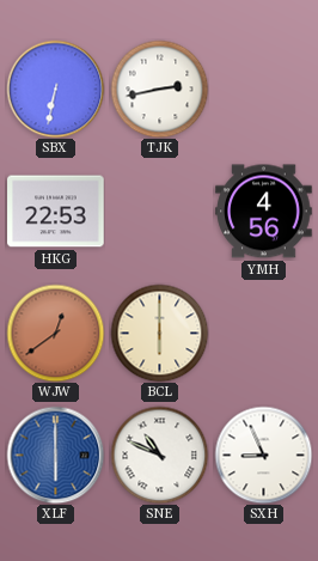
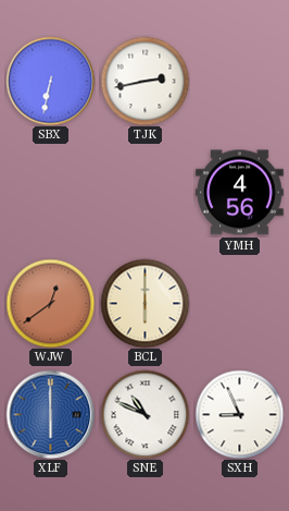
HKG: 22:53 -> none (56, 212)
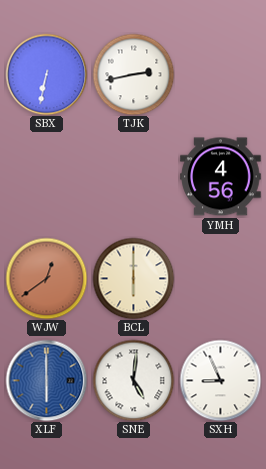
SNE: 10:49 -> 5:01 (133, 380)
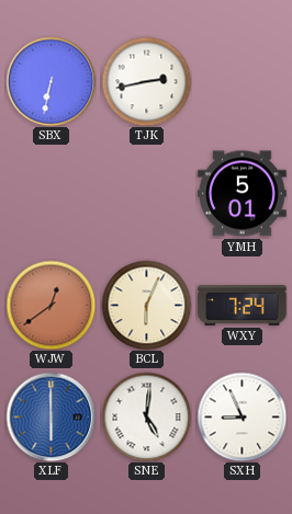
YMH: 4:56 -> 5:01 (243, 194)
BCL: 6:00 -> 6:04 (146, 305)
WXY: none -> 7:24 (243, 306)
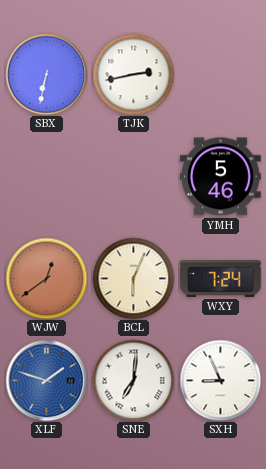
YMH: 5:01 -> 5:46 (221, 177)
XLF: 6:00 -> 1:48 (46, 380)
SNE: 5:01 -> 7:01 (133, 380)
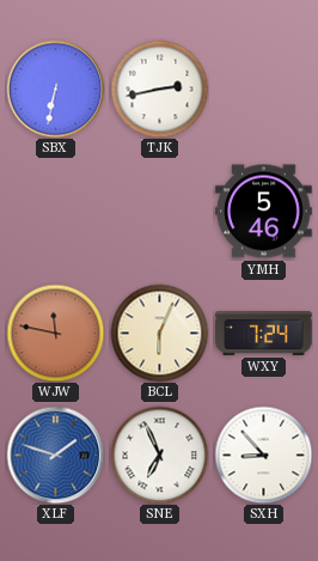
WJW: 12:39 -> 11:47 (55, 333)
SNE: 7:01 -> 6:56 (159, 455)
SXH: 8:56 -> 8:53 (263, 455)
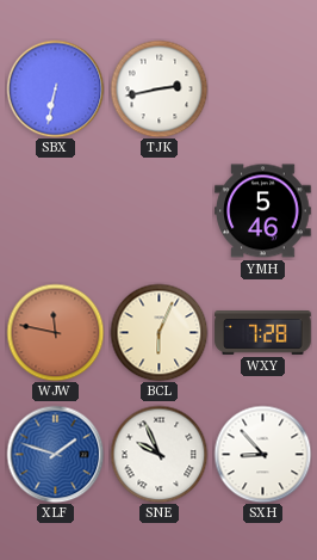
WXY: 7:24 -> 7:28 (263, 333)
SNE: 6:56 -> 9:56 (158, 454)
